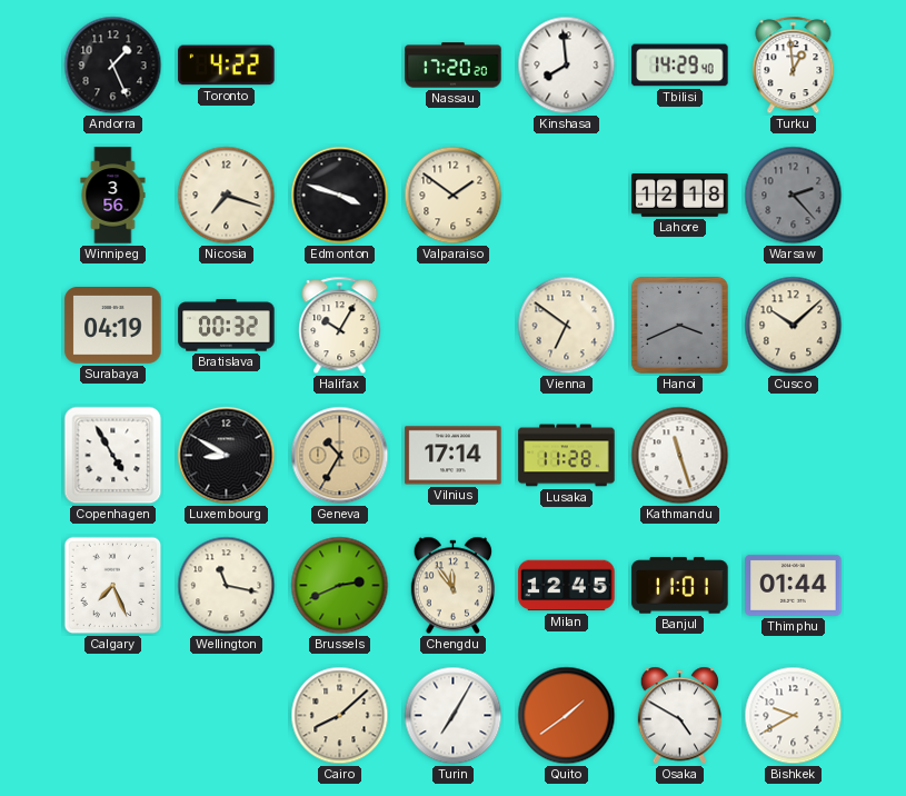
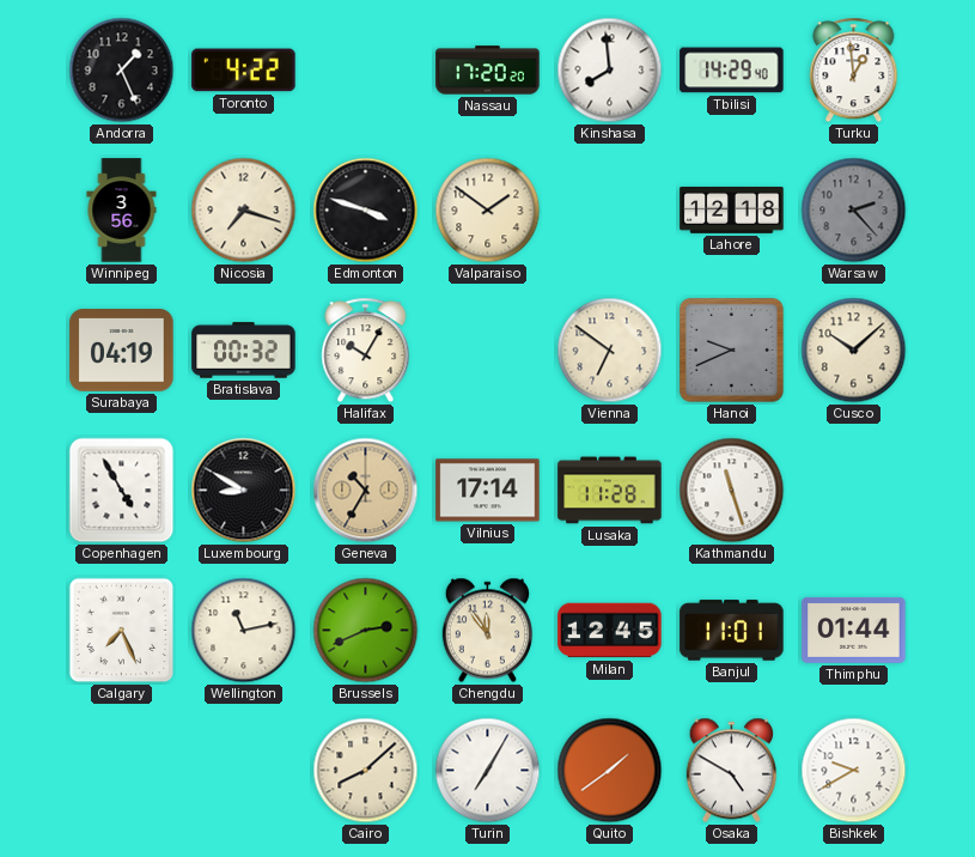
Hanoi: 3:41 -> 9:41 (731, 350)
Wellington: 11:17 -> 11:13 (244, 631)
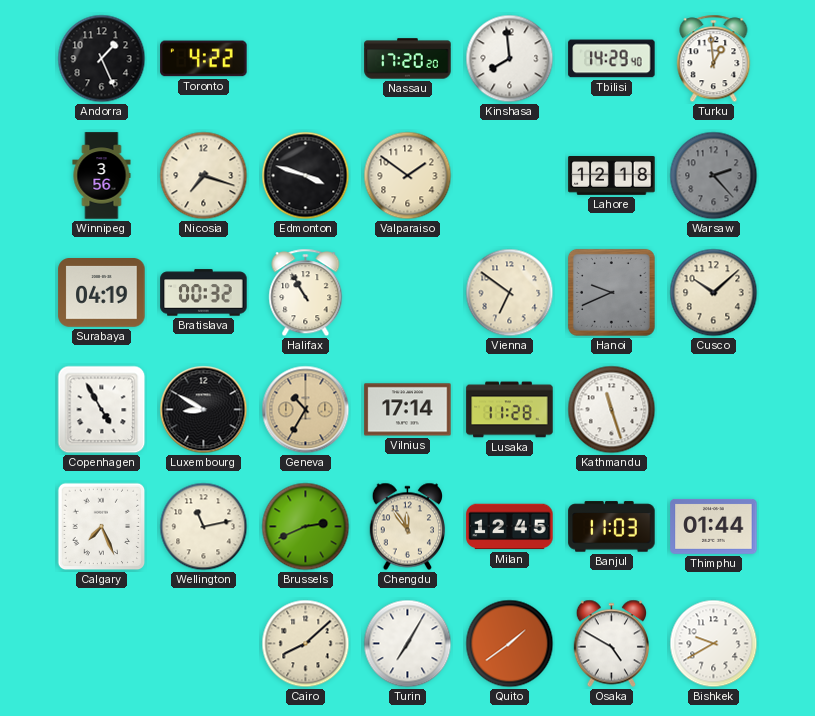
Halifax: 10:05 -> 10:55 (306, 293)
Banjul: 11:01 -> 11:03 (612, 527)
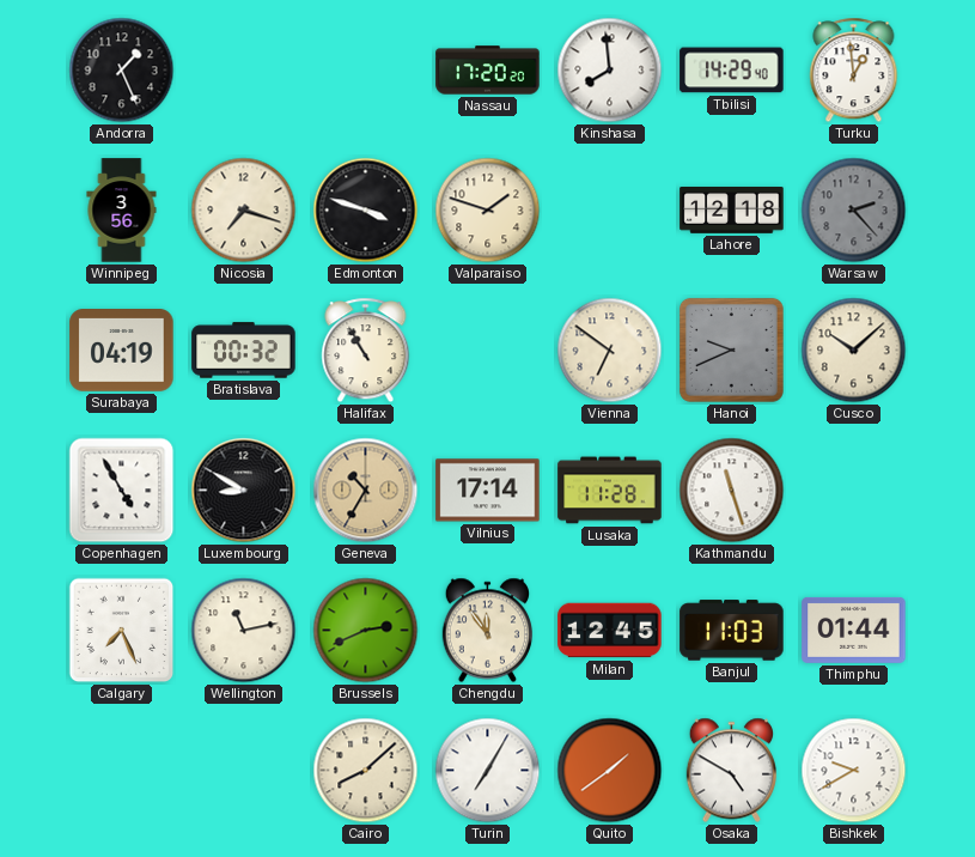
Toronto: 4:22 -> none (204, 59)
Valparaiso: 1:51 -> 1:48 (488, 211)
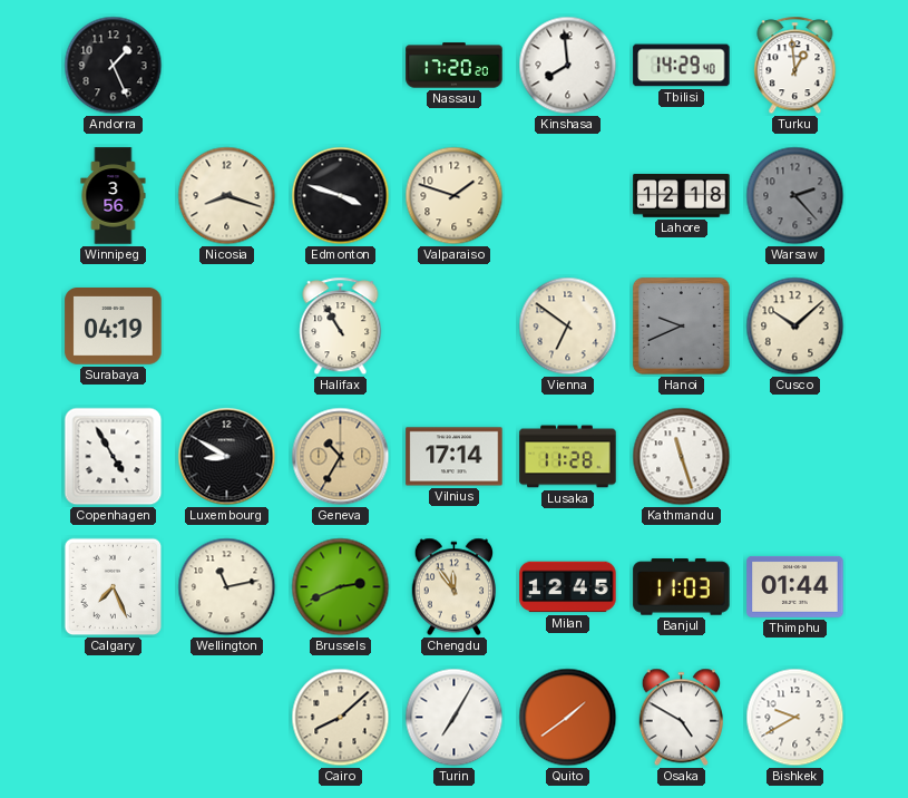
Nicosia: 7:18 -> 8:18 (227, 196)
Bratislava: 00:32 -> none (244, 351)
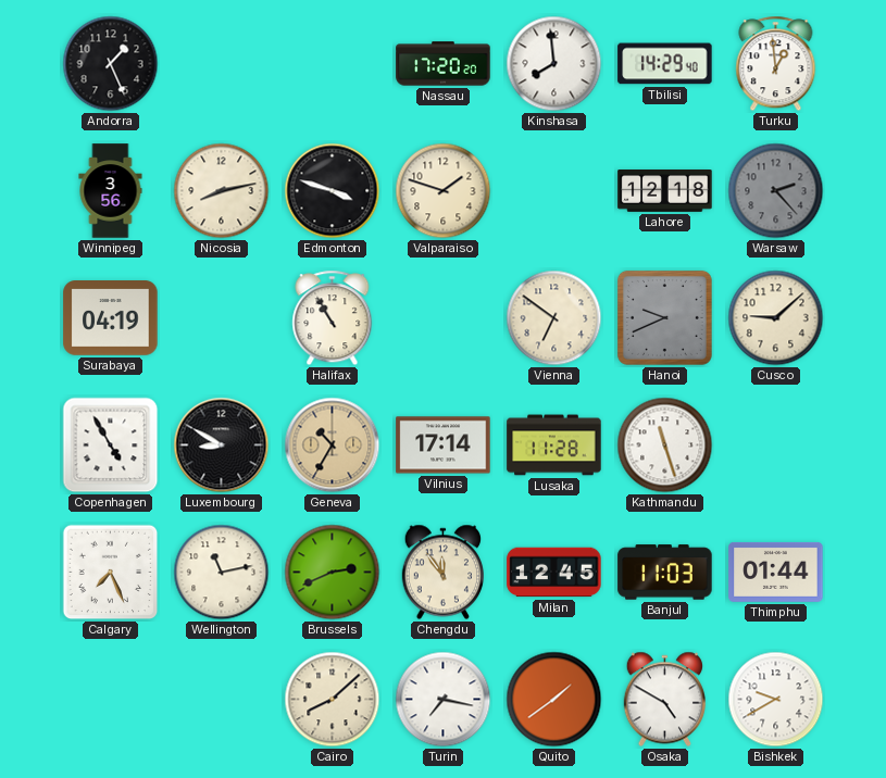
Nicosia: 8:18 -> 8:13 (222, 191)
Cusco: 10:08 -> 9:08 (776, 318)
Turin: 7:05 -> 7:17 (444, 700)
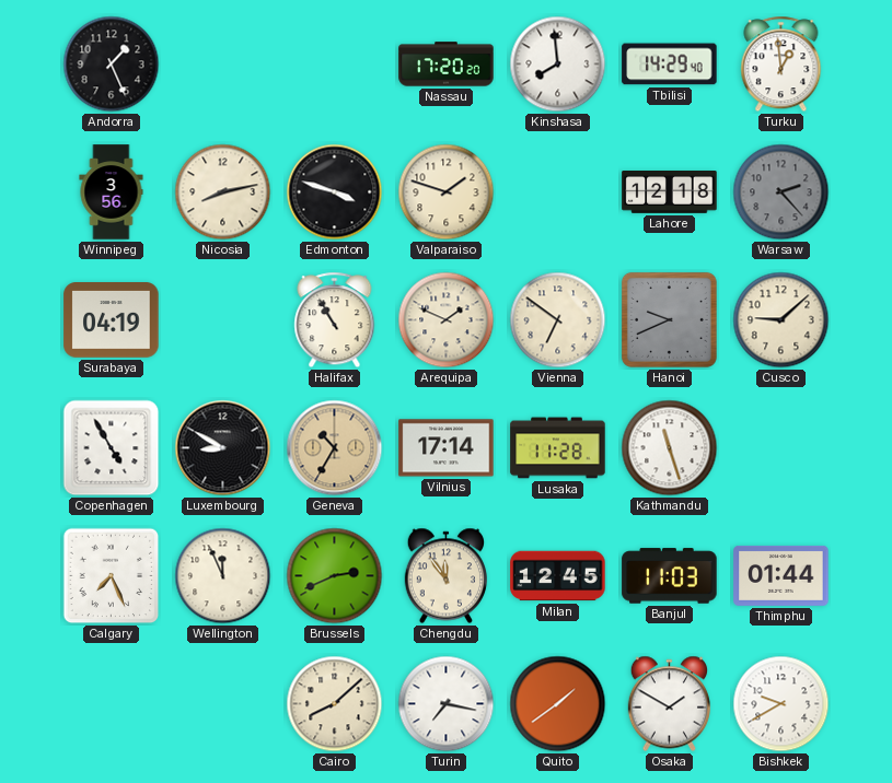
Arequipa: none -> 1:49 (447, 320)
Wellington: 11:13 -> 11:56 (223, 576)
Osaka: 4:50 -> 1:50 (669, 704)
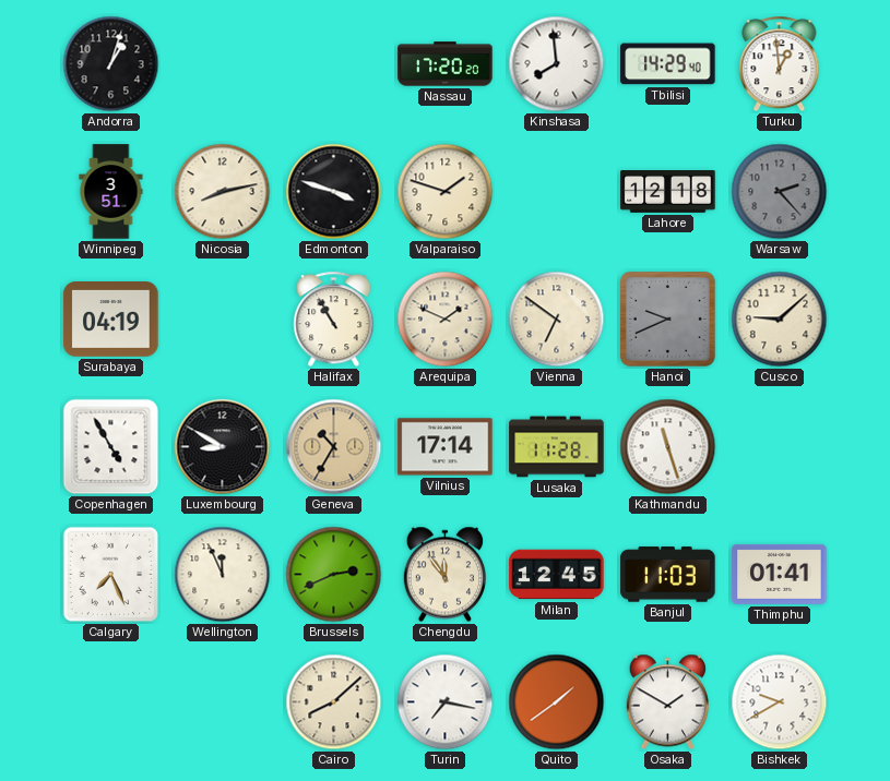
Andorra: 1:26 -> 1:03 (111, 64)
Winnipeg: 3:56 -> 3:51 (111, 192)
Thimphu: 01:44 -> 01:41 (780, 574)
